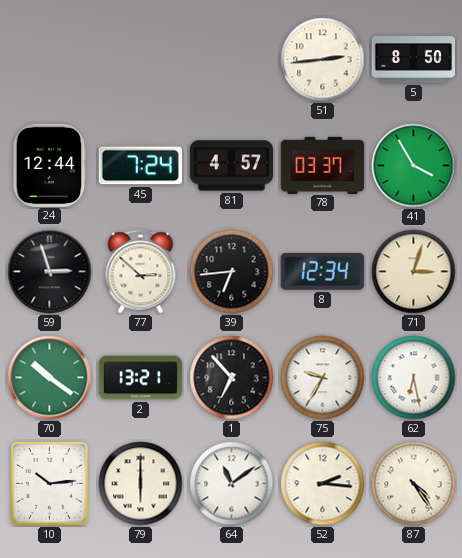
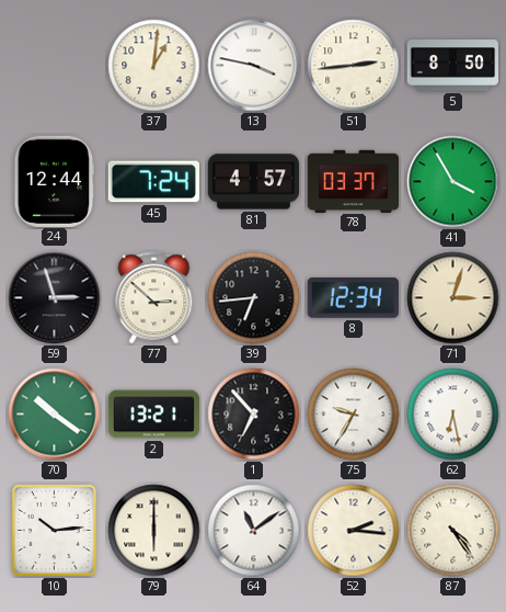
37: none -> 1:01 (154, 66)
13: none -> 3:47 (254, 66)
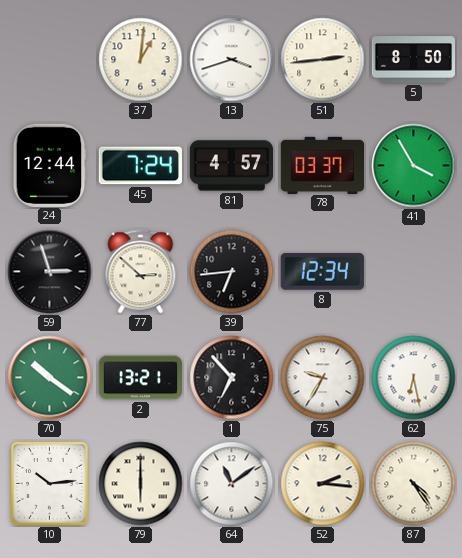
13: 3:47 -> 3:42 (232, 60)
71: 3:03 -> none (453, 298)
